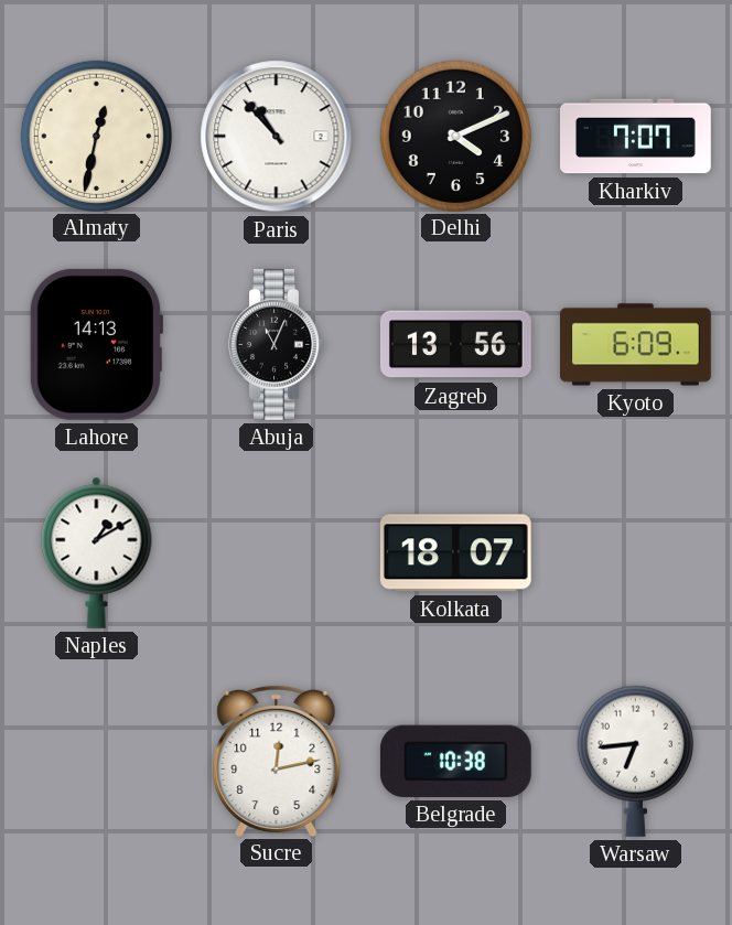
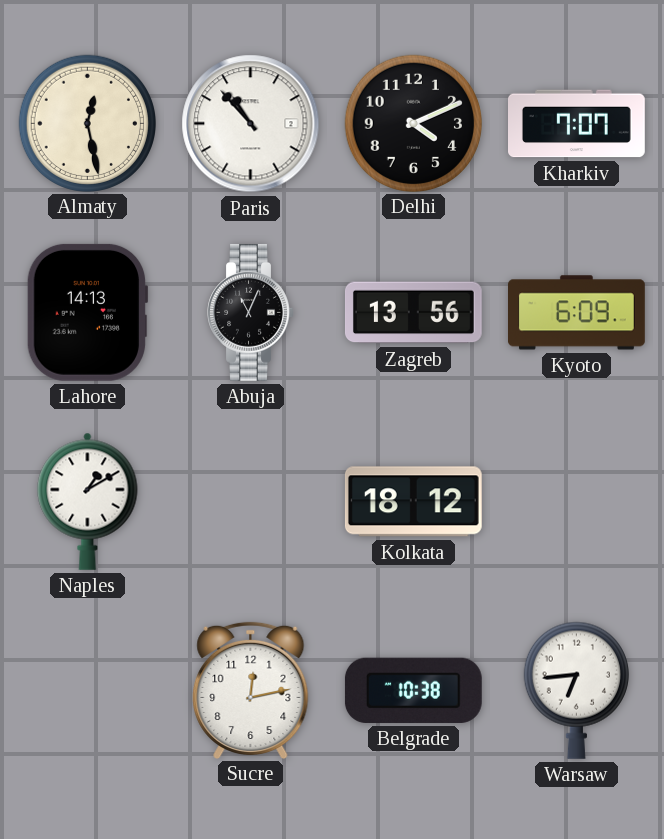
Almaty: 12:32 -> 12:28 (87, 123)
Kolkata: 18:07 -> 18:12 (413, 502)
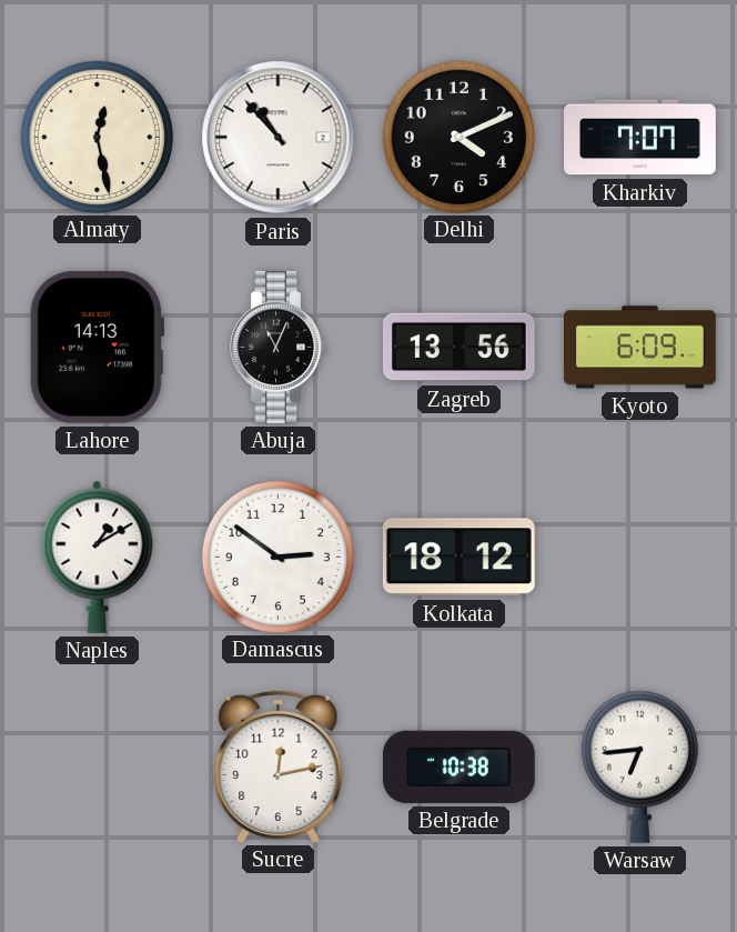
Damascus: none -> 2:51 (277, 557)
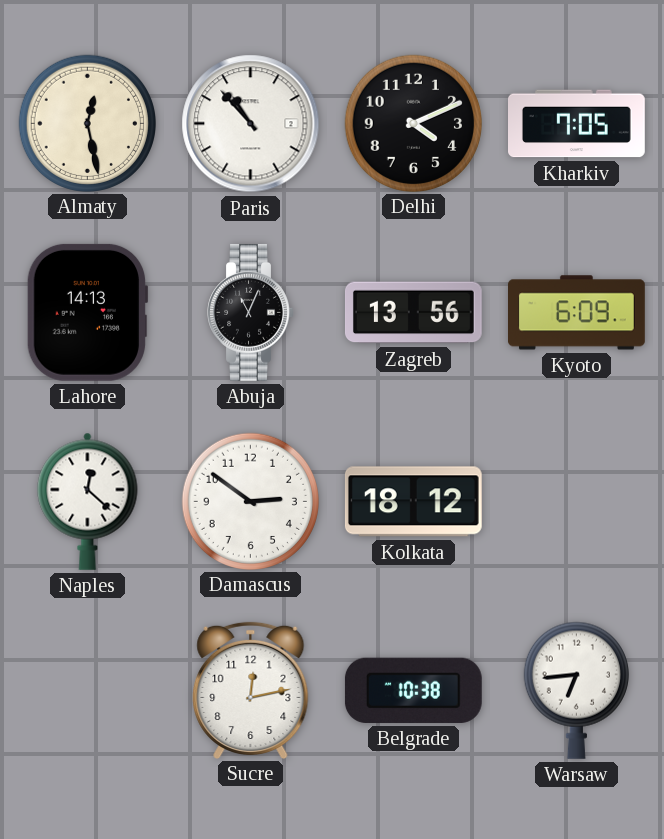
Kharkiv: 7:07 -> 7:05 (577, 124)
Naples: 1:10 -> 12:22 (88, 501)
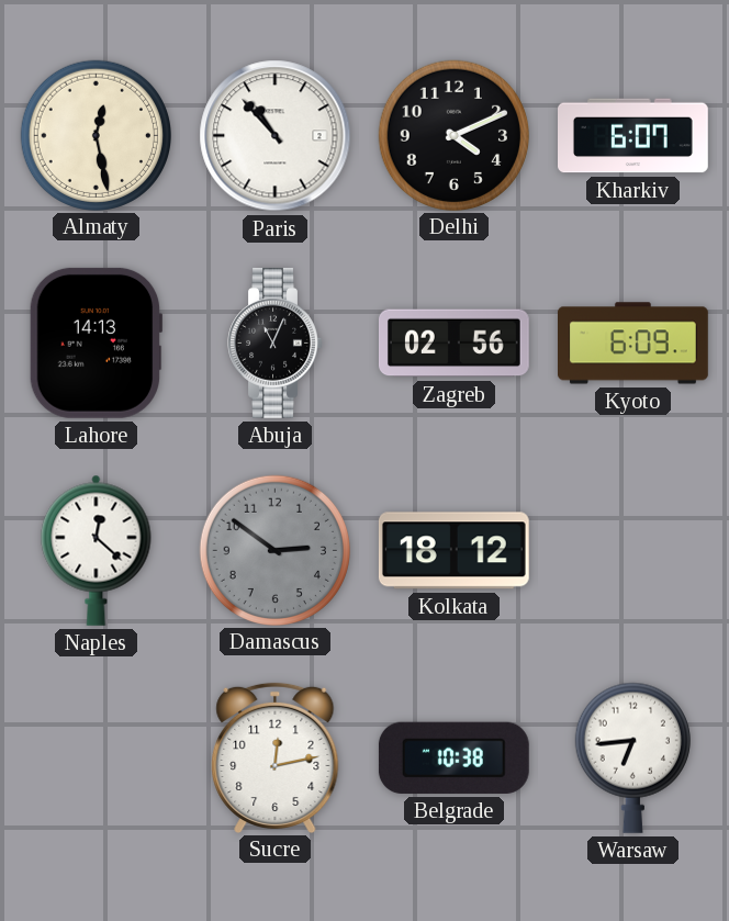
Kharkiv: 7:05 -> 6:07 (633, 136)
Zagreb: 13:56 -> 02:56 (453, 344)
Damascus dial: white -> grey (274, 550)
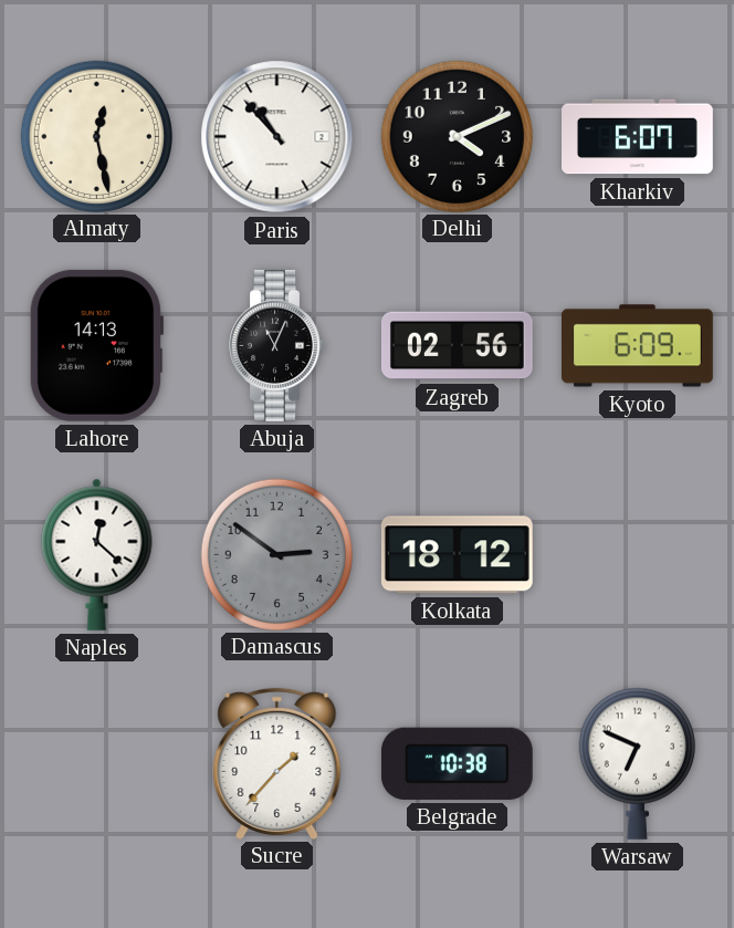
Sucre: 12:13 -> 1:37 (277, 763)
Warsaw: 6:44 -> 6:49 (637, 763)
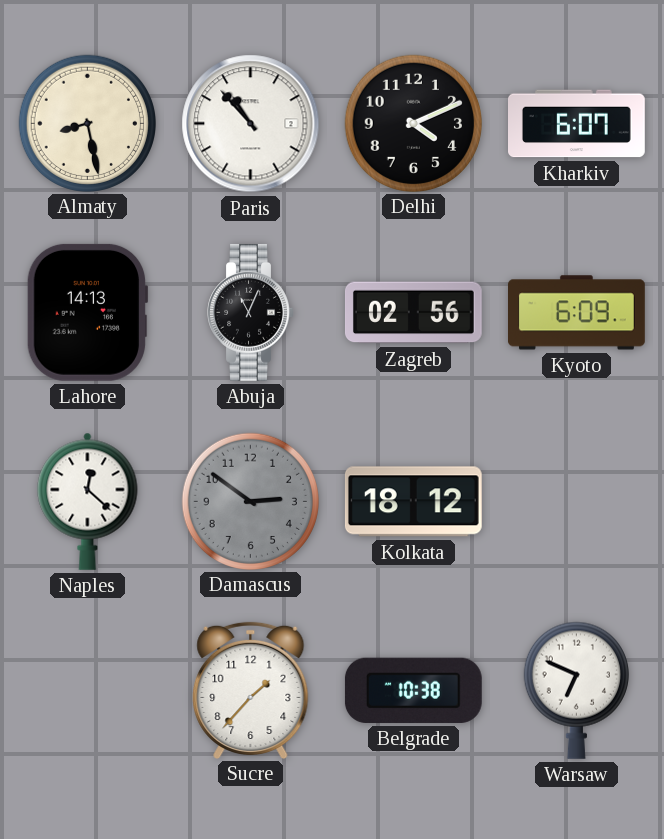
Almaty: 12:28 -> 8:28 (87, 123)
